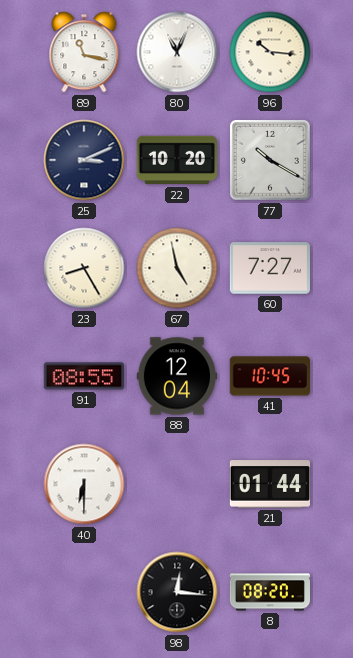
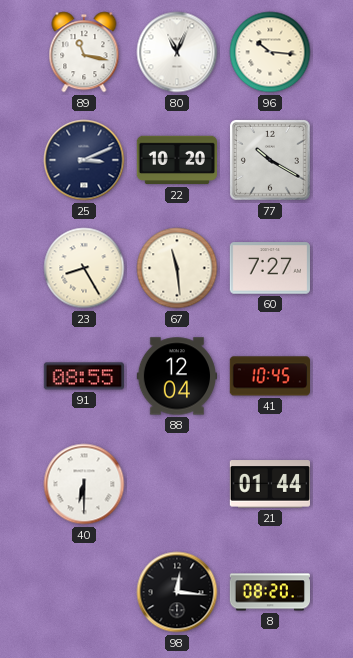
67: 4:58 -> 11:29 (177, 268)
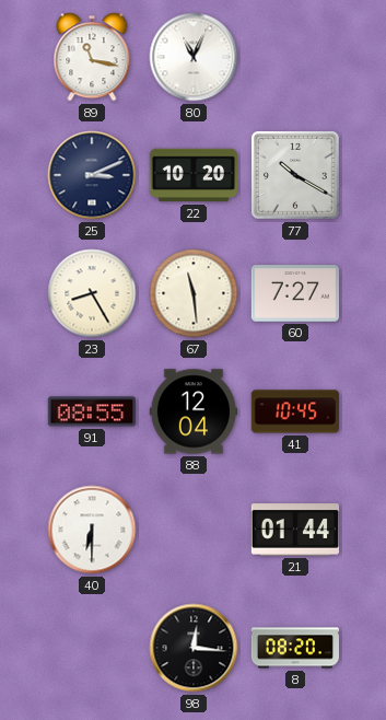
96: 10:16 -> none (270, 52)
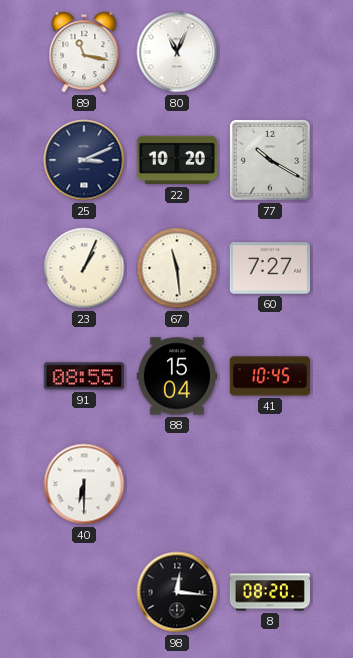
23: 8:25 -> 1:04 (84, 268)
88: 12:04 -> 15:04 (176, 376)
21: 01:44 -> none (294, 530)
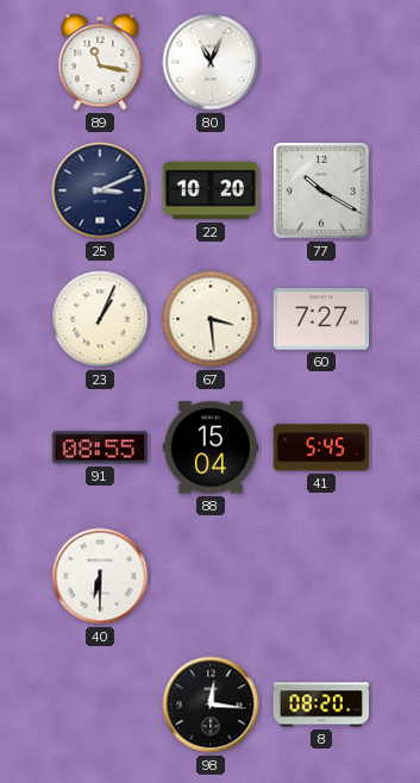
67: 11:29 -> 3:29 (211, 319)
41: 10:45 -> 5:45 (320, 447)
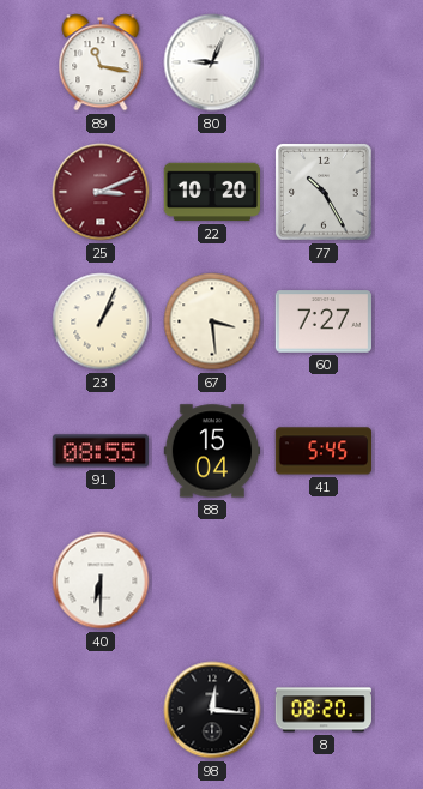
80: 11:04 -> 9:04 (212, 62)
25 dial: navy -> burgundy (101, 192)
77: 10:20 -> 10:25 (324, 192)
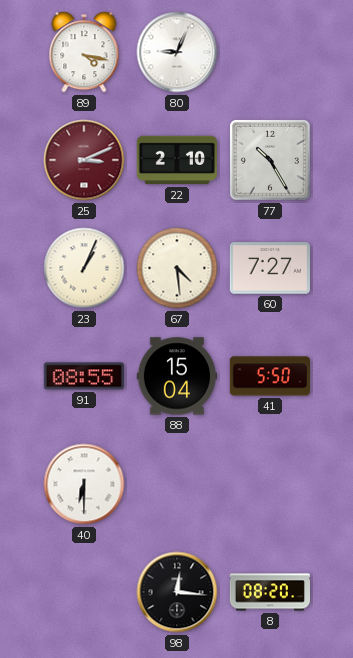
89: 11:17 -> 4:17 (84, 52)
22: 10:20 -> 2:10 (176, 160)
67: 3:29 -> 4:29 (177, 268)
41: 5:45 -> 5:50 (269, 376)
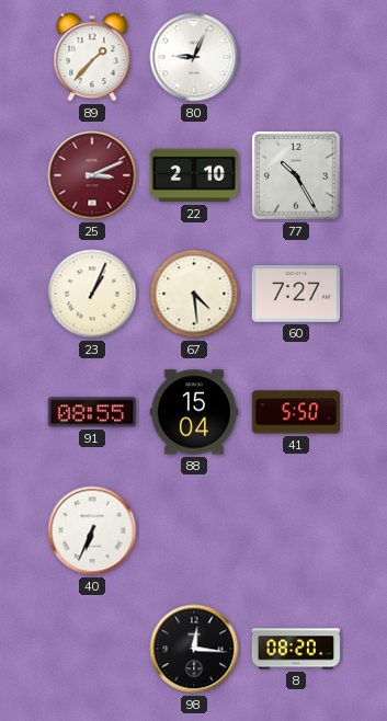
89: 4:17 -> 1:37 (92, 57)
40: 6:30 -> 6:34 (92, 530)
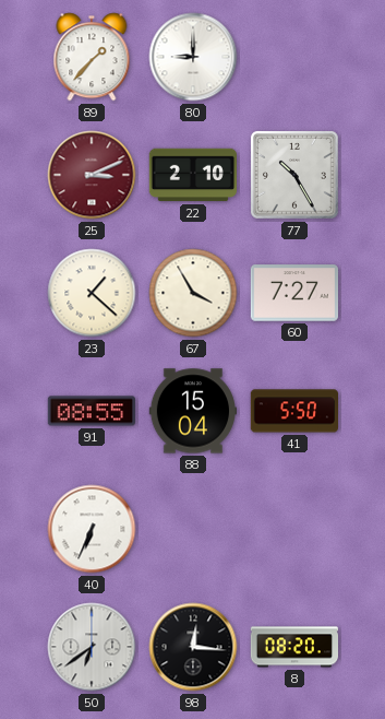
80: 9:04 -> 9:00 (193, 57)
23: 1:04 -> 1:22 (92, 293)
67: 4:29 -> 3:55 (193, 293)
50: none -> 6:39 (92, 647)
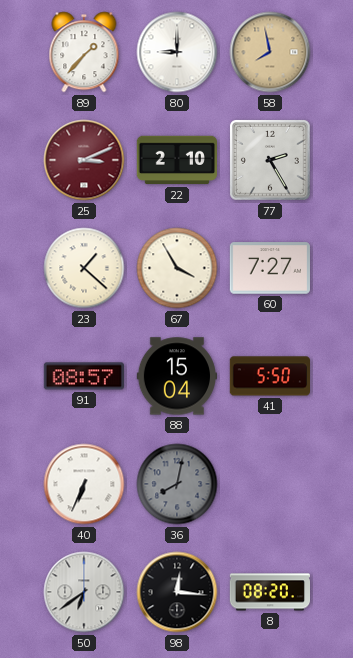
58: none -> 7:58 (270, 52)
77: 10:25 -> 2:25 (270, 160)
91: 08:55 -> 08:57 (83, 376)
36: none -> 8:02 (177, 484)
